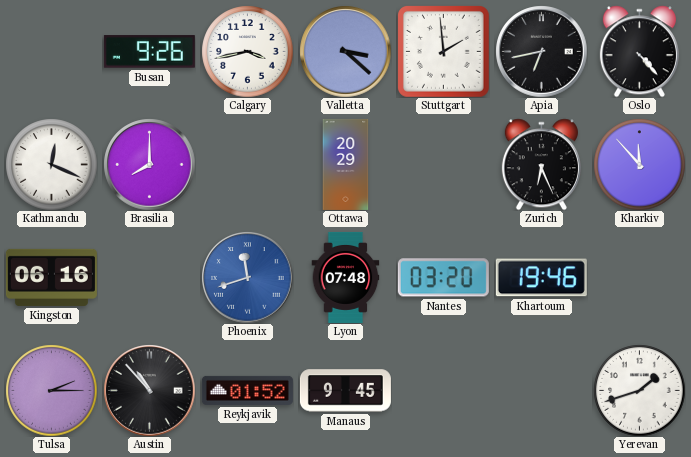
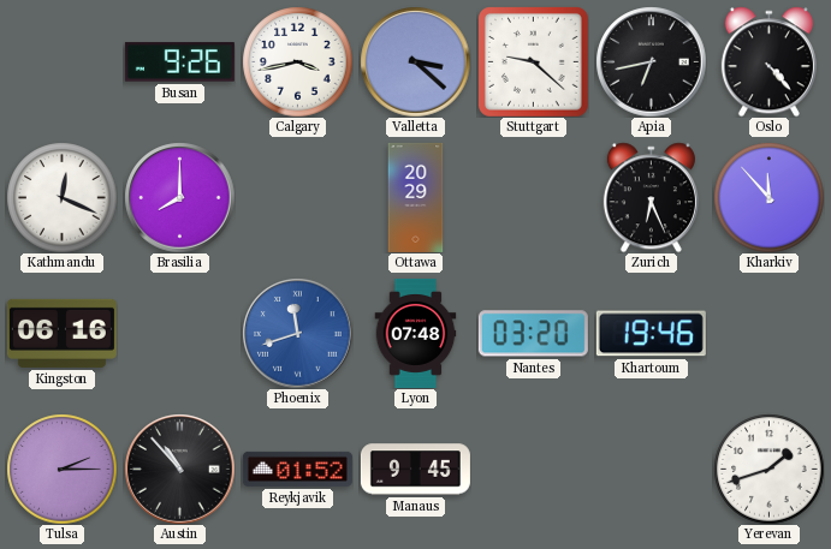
Stuttgart: 1:59 -> 9:22 (534, 62)
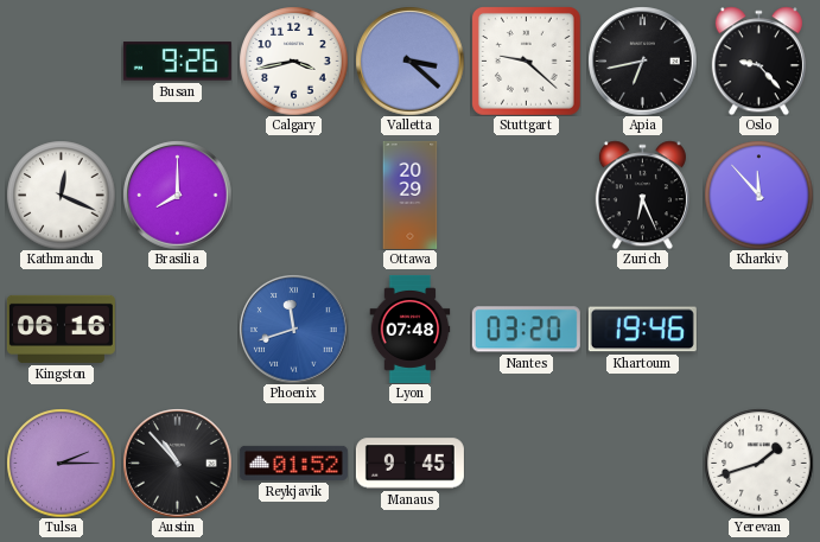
Oslo: 4:23 -> 9:23 (758, 60)
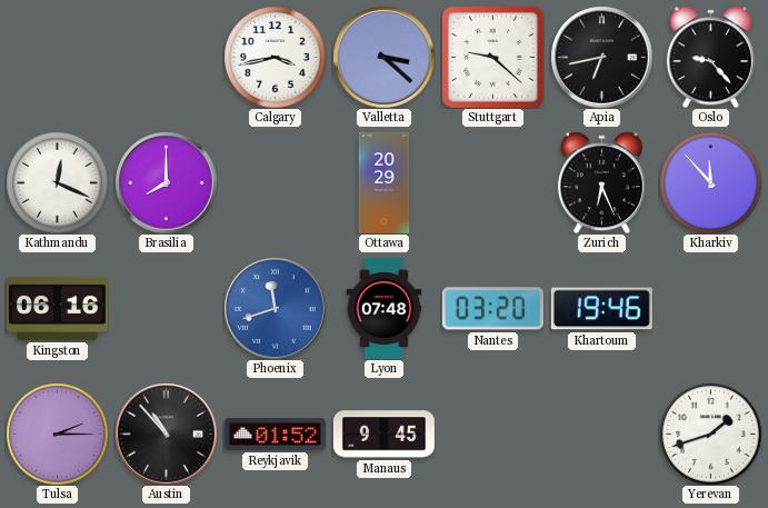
Busan: 9:26 -> none (177, 62)
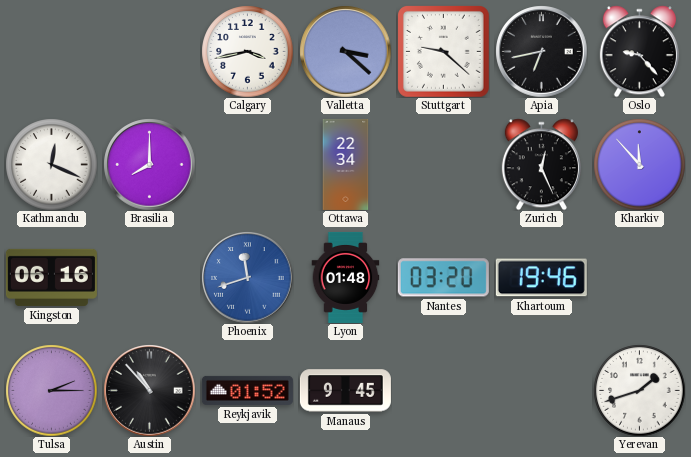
Ottawa: 20:29 -> 22:34 (346, 164)
Zurich: 6:26 -> 12:26 (541, 164)
Lyon: 07:48 -> 01:48 (346, 277)
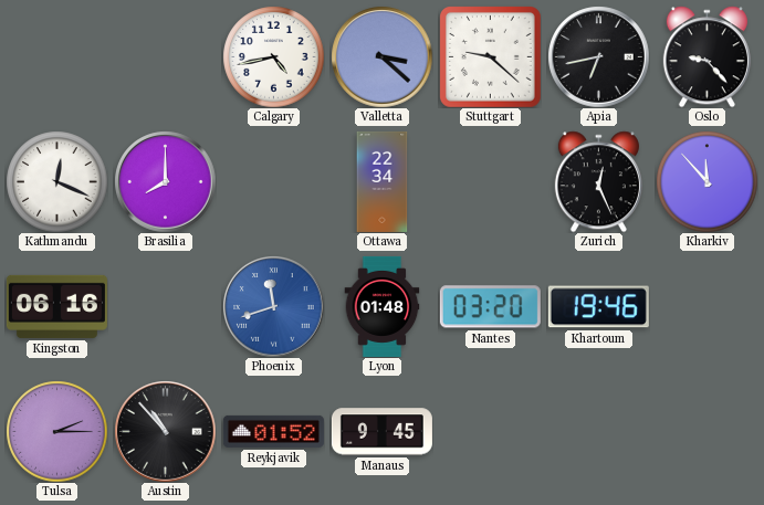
Calgary: 3:43 -> 4:43 (273, 56)
Yerevan: 1:42 -> none (639, 390)
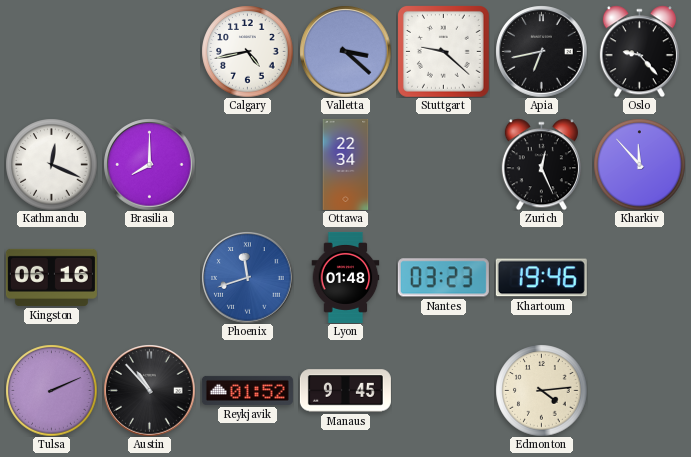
Nantes: 03:20 -> 03:23 (443, 278)
Tulsa: 2:15 -> 2:11 (51, 390)
Edmonton: none -> 4:14 (541, 390)
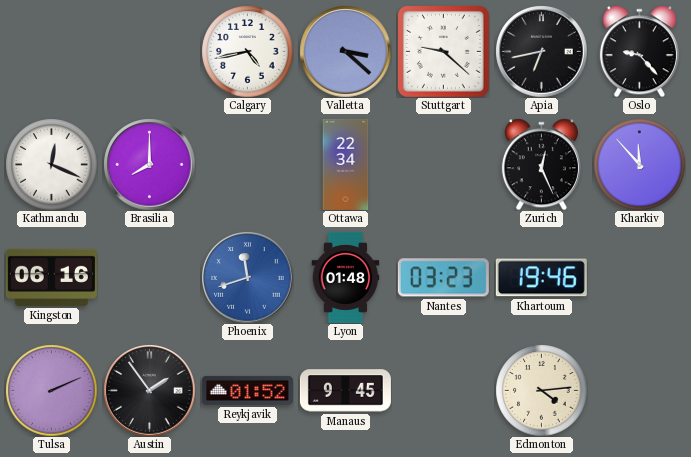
Austin: 10:53 -> 1:54 (149, 390)
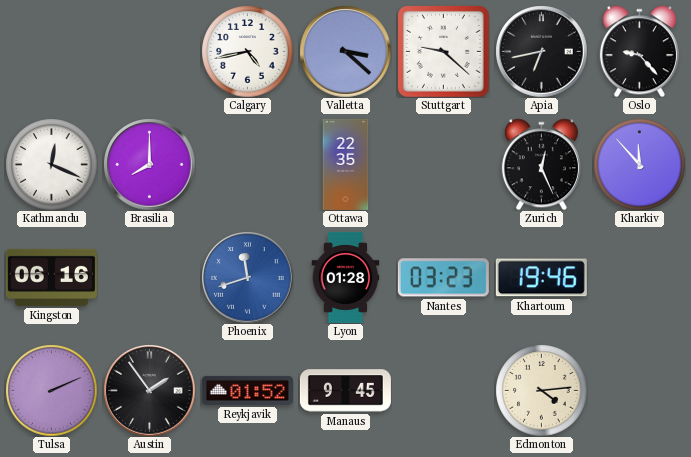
Ottawa: 22:34 -> 22:35 (346, 164)
Lyon: 01:48 -> 01:28 (346, 277)
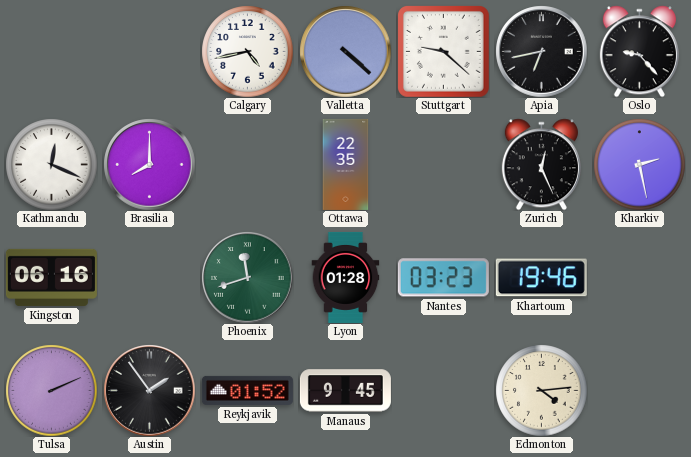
Valletta: 3:22 -> 4:22 (345, 51)
Kharkiv: 11:53 -> 2:28 (639, 164)
Phoenix dial: blue -> green (247, 277)
